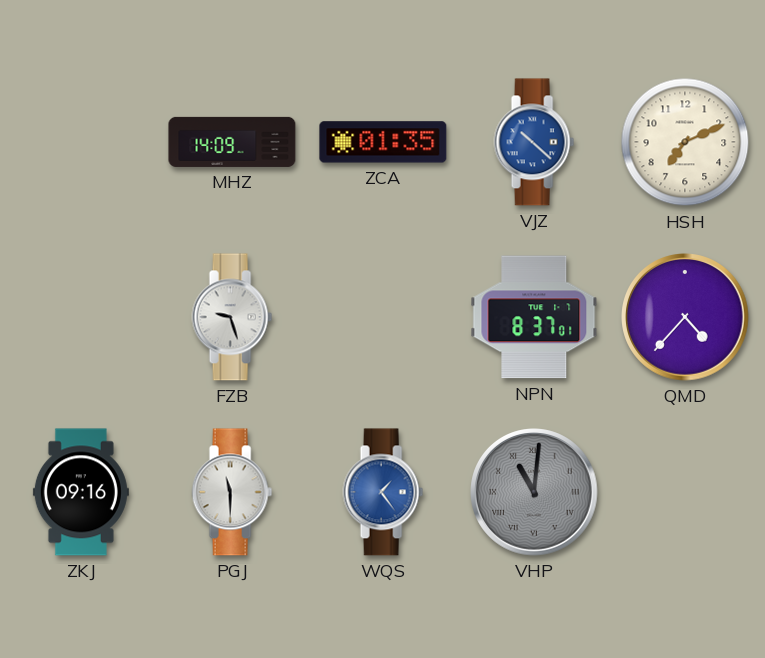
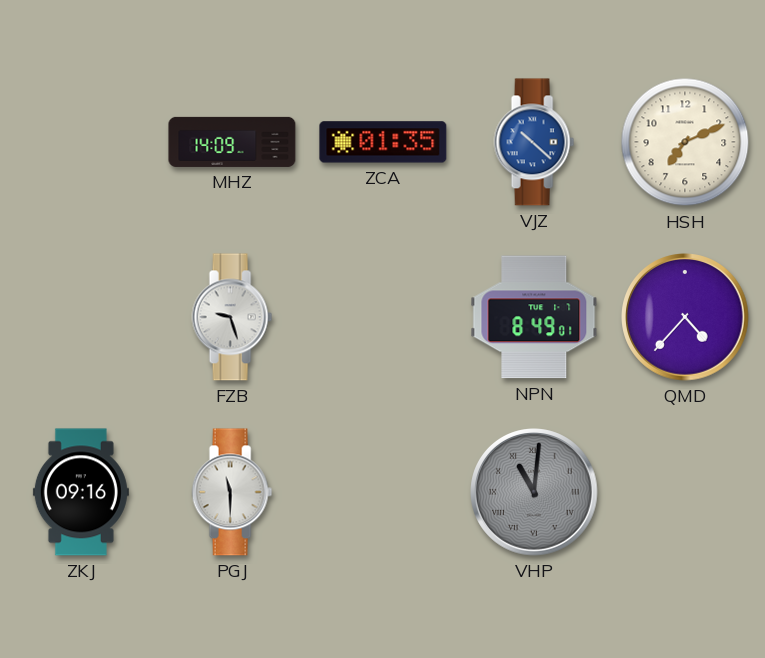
NPN: 8:37 -> 8:49 (534, 317)
WQS: 1:24 -> none (383, 492)
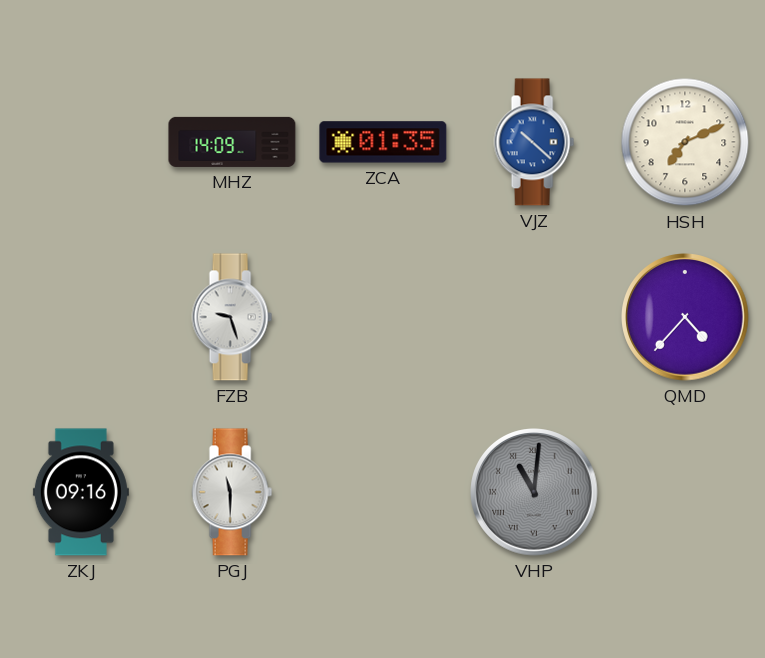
NPN: 8:49 -> none (534, 317)
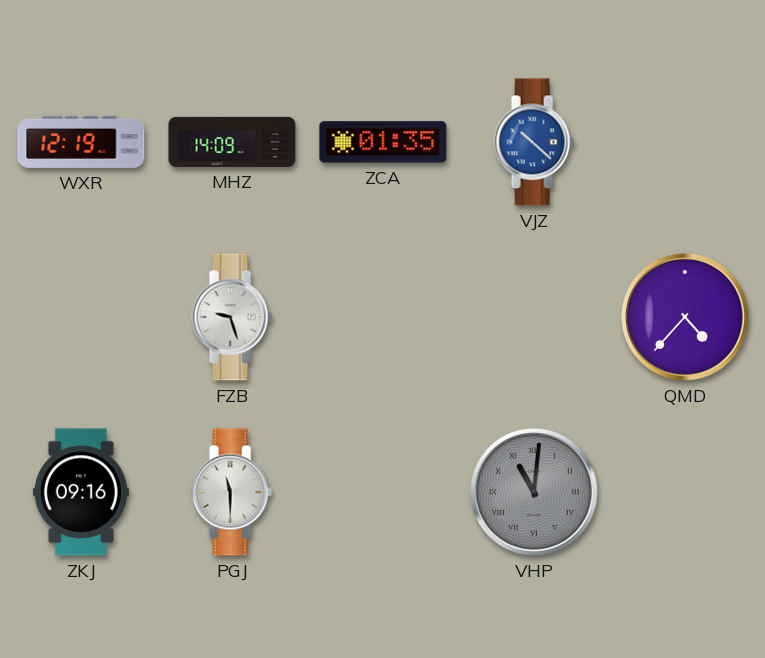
WXR: none -> 12:19 (81, 142)
HSH: 7:11 -> none (685, 142)
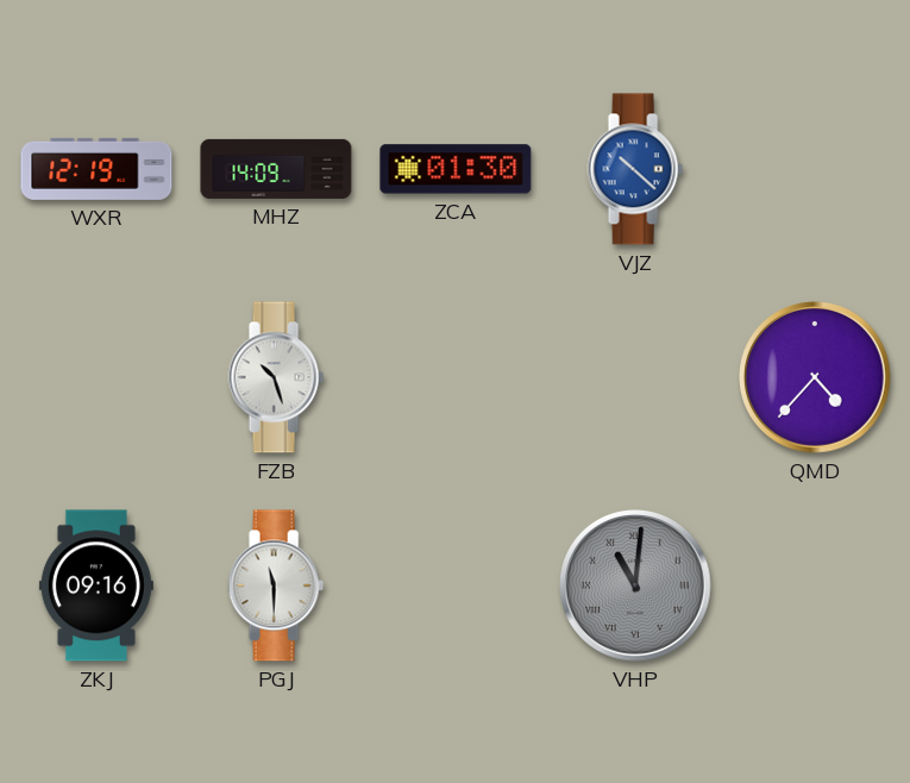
ZCA: 01:35 -> 01:30 (456, 169)
FZB: 9:27 -> 10:27 (276, 377)
